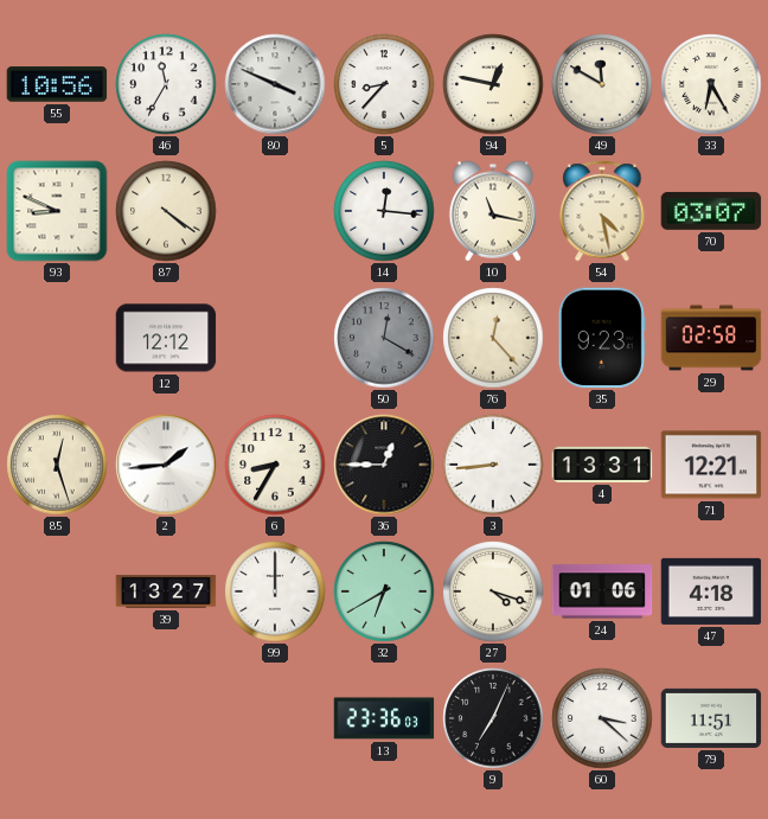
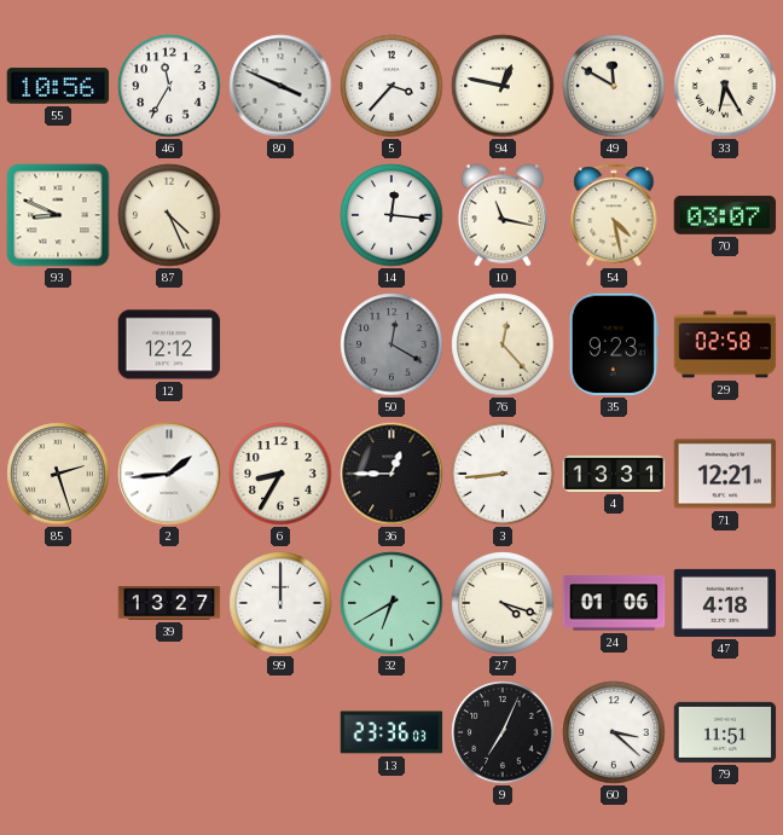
5: 8:37 -> 3:37 (391, 86)
87: 4:21 -> 4:26 (169, 215)
85: 12:27 -> 2:27 (58, 474)
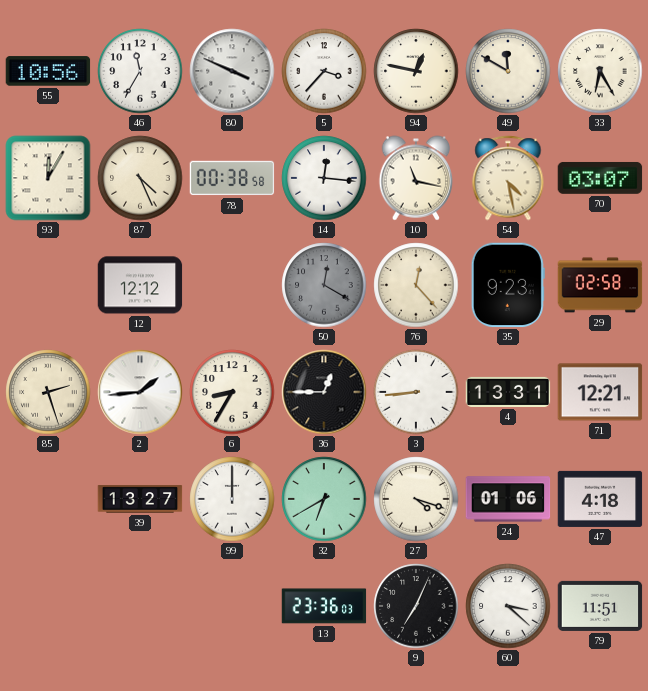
93: 8:49 -> 12:05 (48, 178)
78: none -> 00:38 (232, 178)
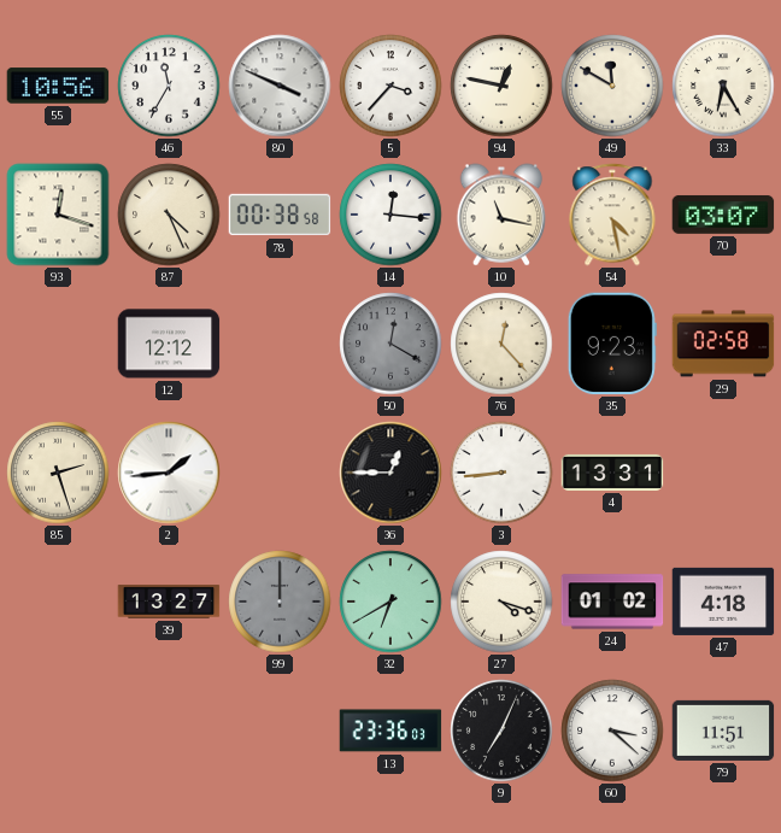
93: 12:05 -> 12:18 (58, 215)
6: 8:35 -> none (232, 392)
71: 12:21 -> none (600, 392)
99 dial: white -> grey (280, 602)
24: 01:06 -> 01:02 (612, 602)
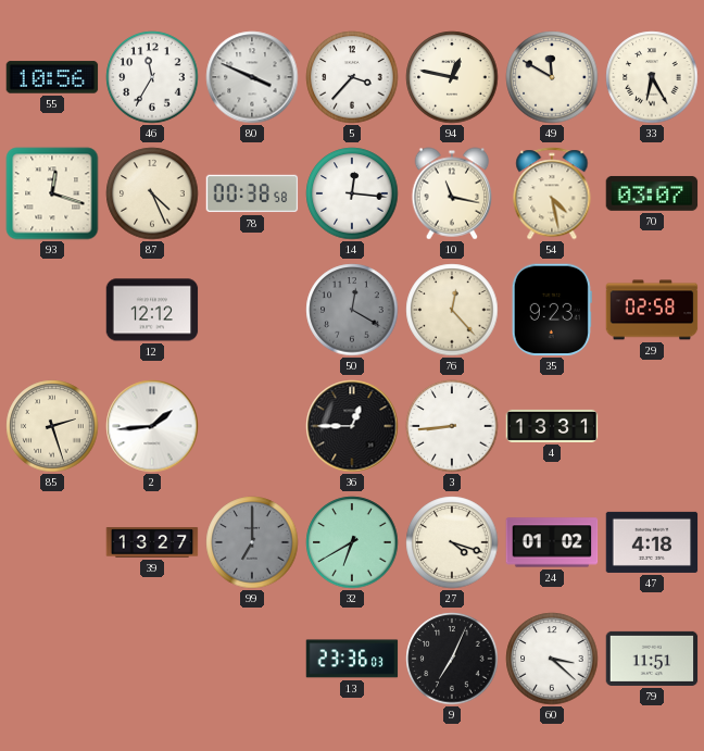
99: 12:00 -> 7:00 (252, 542)
